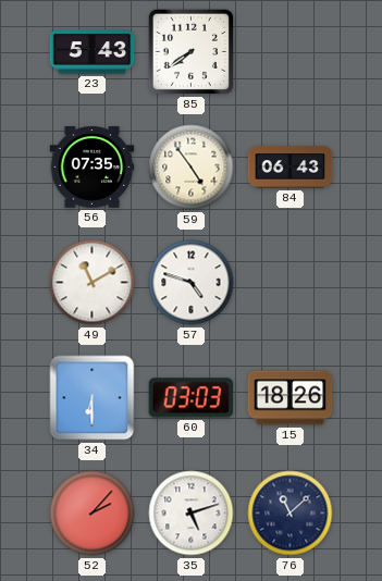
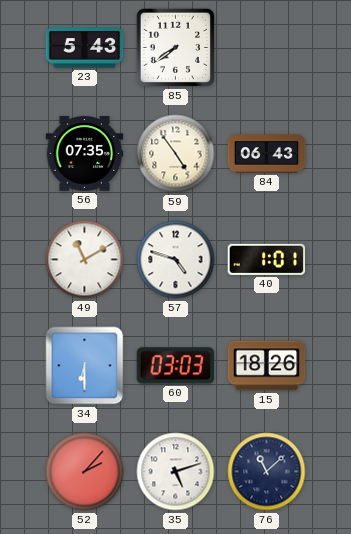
40: none -> 1:01 (267, 259)
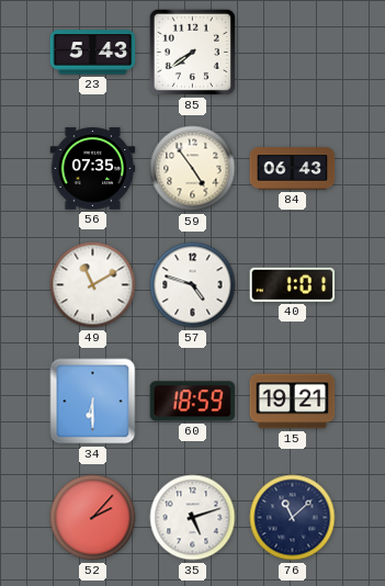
60: 03:03 -> 18:59 (193, 402)
15: 18:26 -> 19:21 (293, 402)
